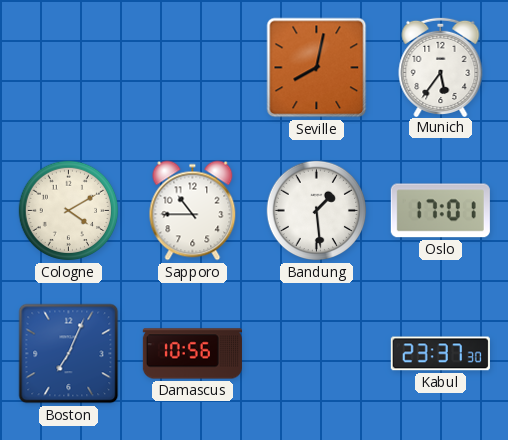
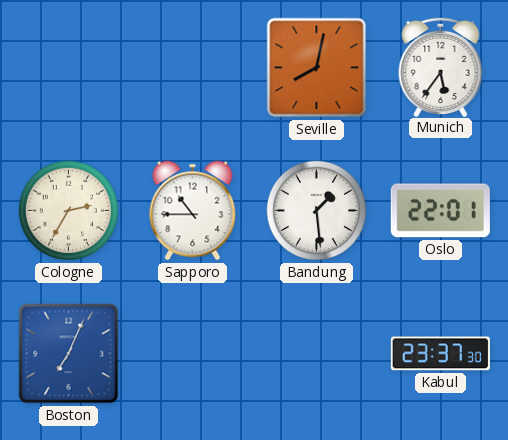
Cologne: 4:10 -> 2:35 (69, 211)
Oslo: 17:01 -> 22:01 (440, 211)
Damascus: 10:56 -> none (192, 354)
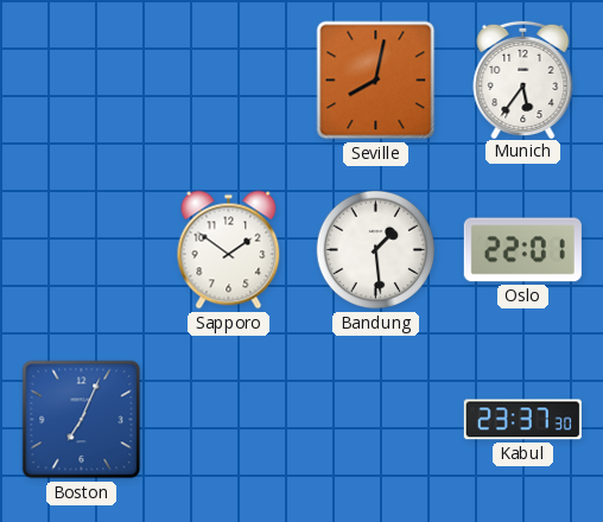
Cologne: 2:35 -> none (69, 211)
Sapporo: 10:45 -> 1:51 (229, 250)
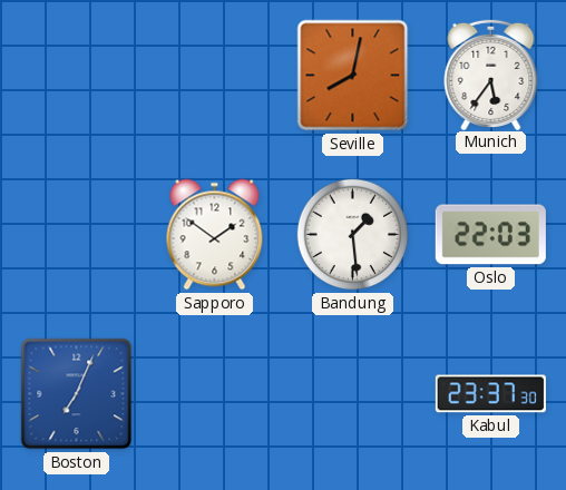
Oslo: 22:01 -> 22:03 (490, 235)
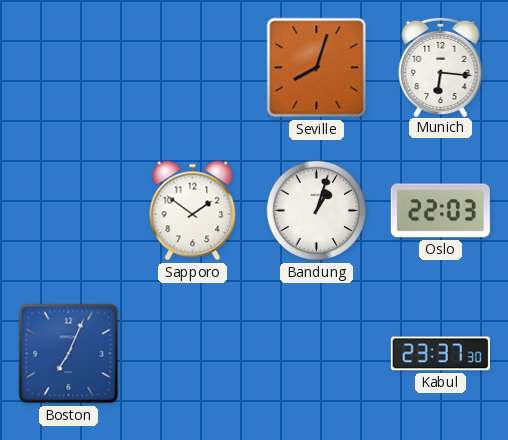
Seville: 8:02 -> 8:03 (317, 68)
Munich: 5:36 -> 6:16 (441, 66)
Bandung: 1:29 -> 1:03 (317, 211)
